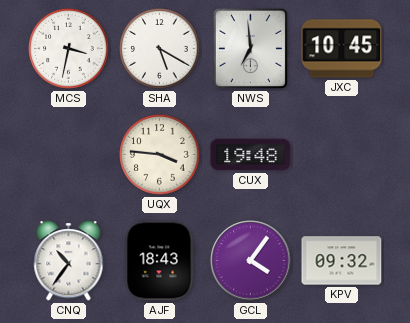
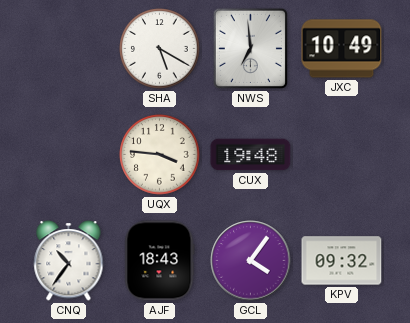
MCS: 3:32 -> none (69, 49)
JXC: 10:45 -> 10:49 (342, 49)
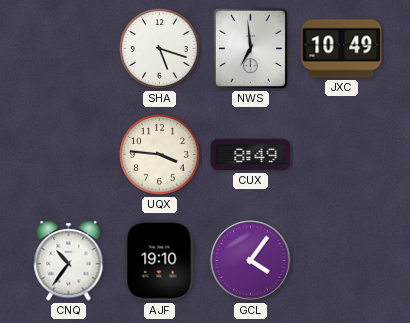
SHA: 5:20 -> 5:18 (160, 49)
CUX: 19:48 -> 8:49 (251, 155)
AJF: 18:43 -> 19:10 (160, 261)
KPV: 09:32 -> none (342, 261)
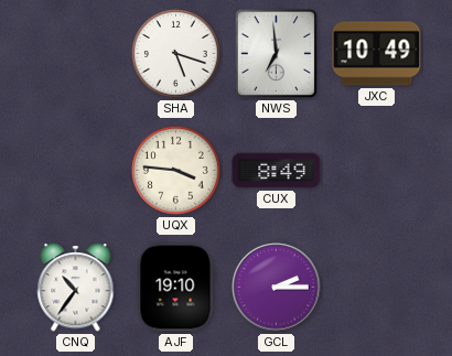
GCL: 4:06 -> 2:15 (277, 288)
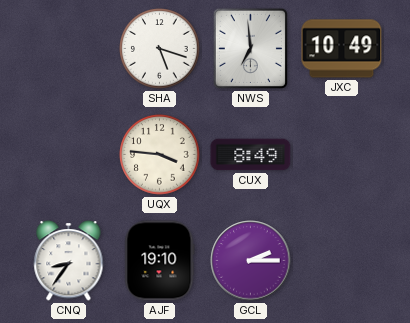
CNQ: 10:36 -> 8:36 (69, 261)
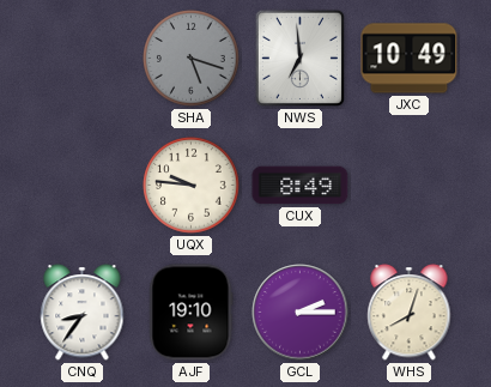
SHA dial: white -> grey (192, 59)
UQX: 3:46 -> 9:46 (192, 186)
WHS: none -> 8:03 (410, 313)
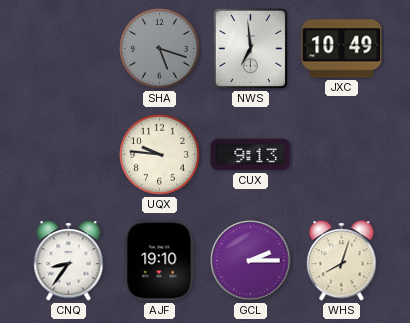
CUX: 8:49 -> 9:13 (251, 155)
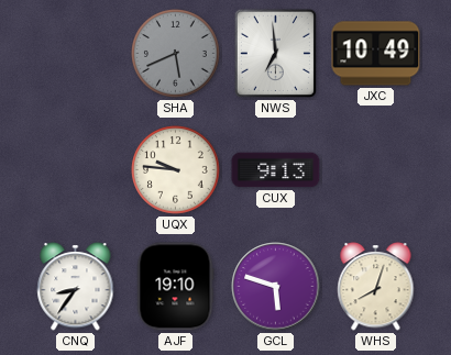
SHA: 5:18 -> 5:41 (176, 54)
GCL: 2:15 -> 5:48 (276, 287)
